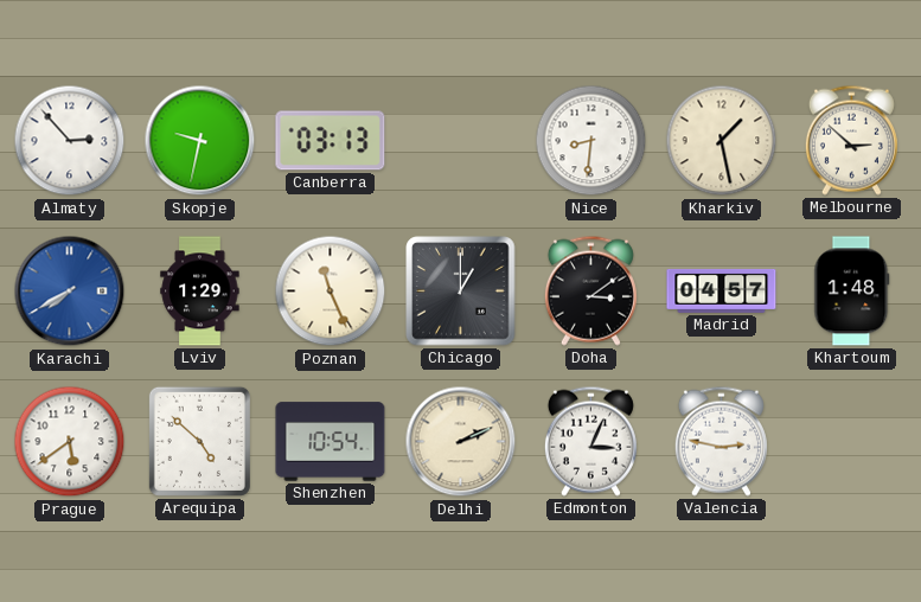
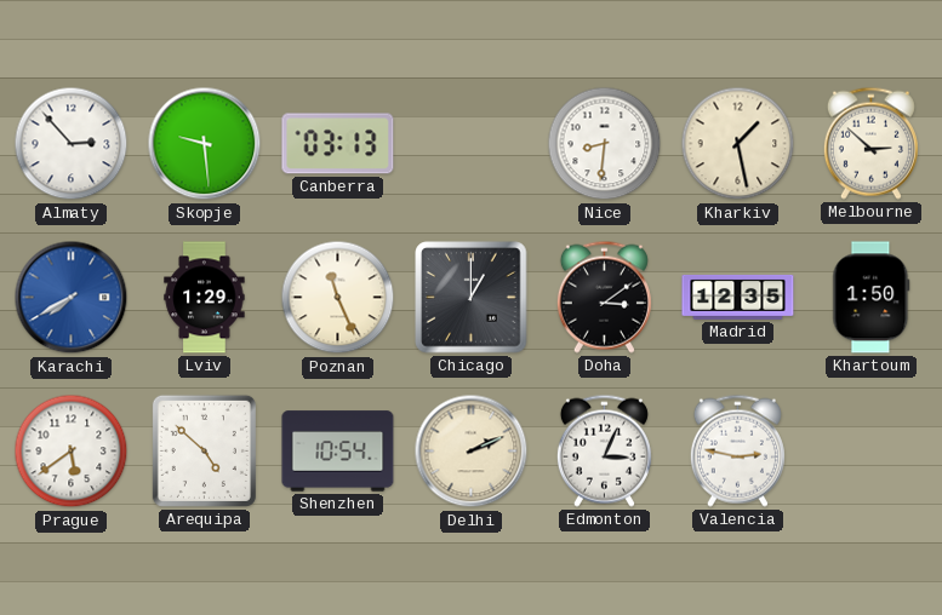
Skopje: 9:32 -> 9:29 (205, 144)
Madrid: 04:57 -> 12:35 (738, 297)
Khartoum: 1:48 -> 1:50 (872, 298)
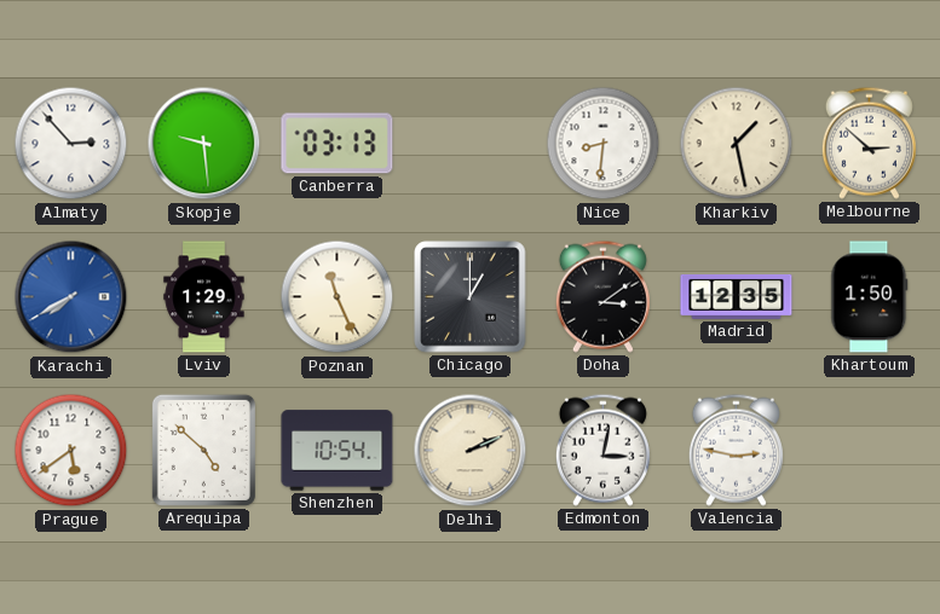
Edmonton: 3:04 -> 3:02 (602, 450)
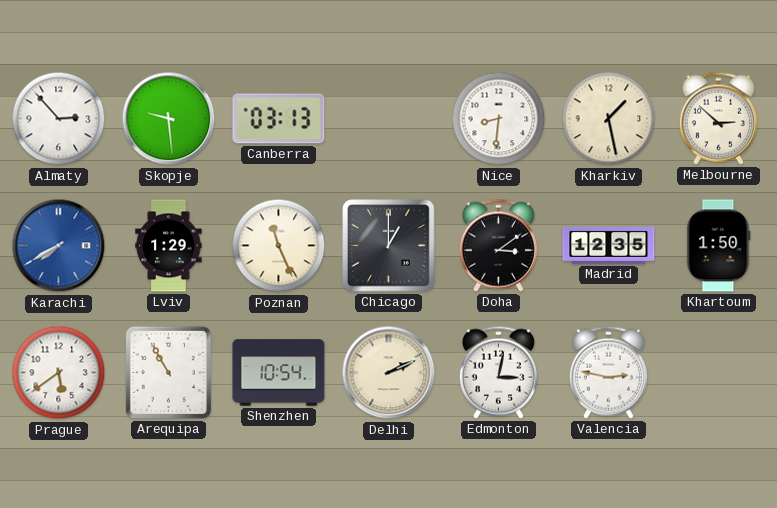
Arequipa: 4:52 -> 10:55 (168, 372)
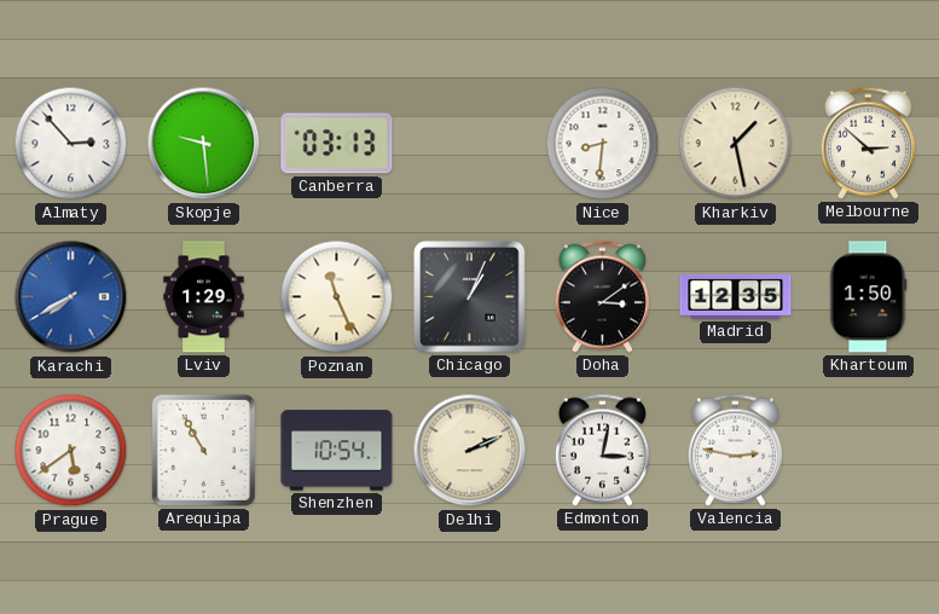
Chicago: 1:00 -> 1:04 (470, 297)
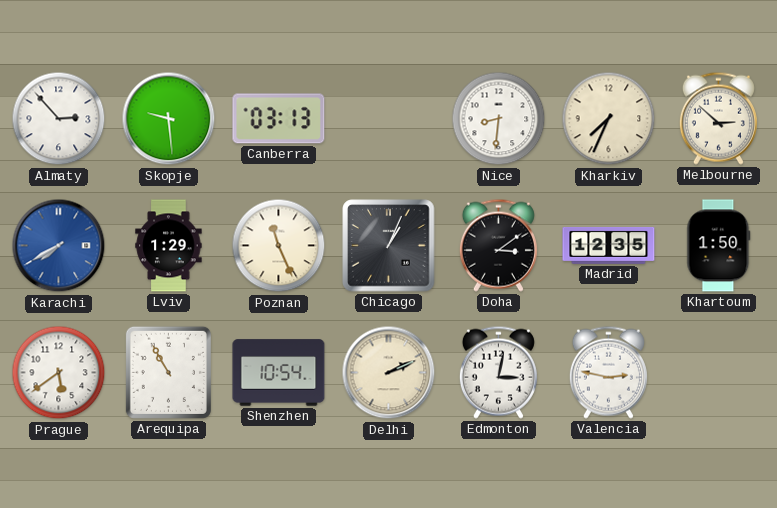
Kharkiv: 1:28 -> 7:34 (609, 119)
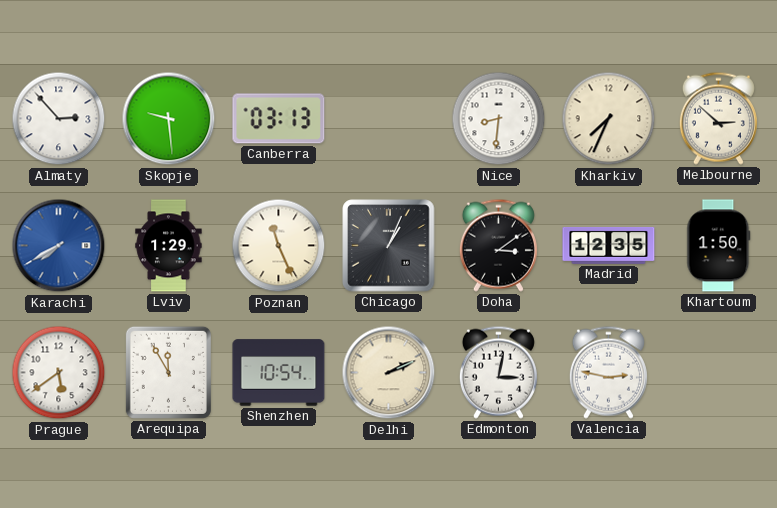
Arequipa: 10:55 -> 11:55 (168, 372)
